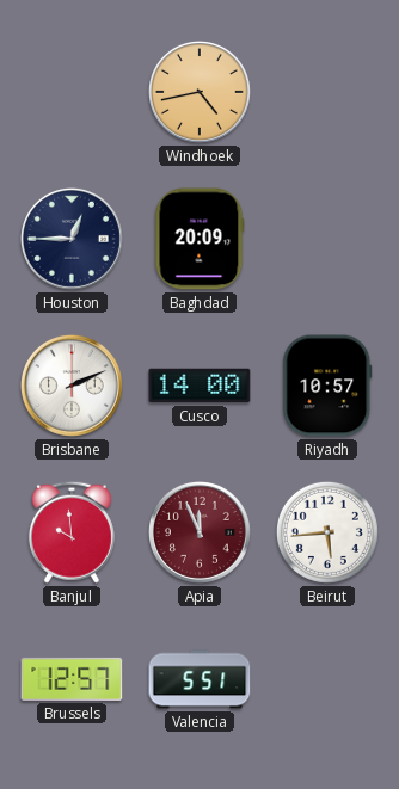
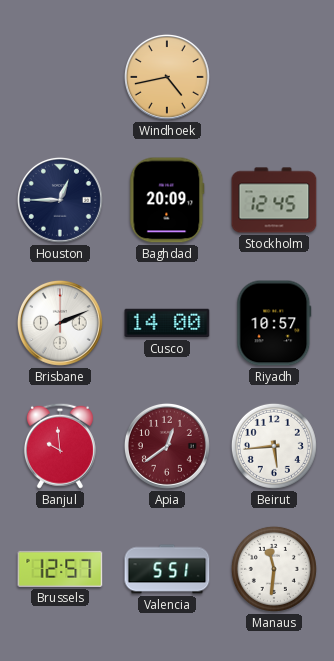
Stockholm: none -> 12:45 (274, 200)
Apia: 11:56 -> 12:39 (167, 446)
Manaus: none -> 11:31 (274, 569)
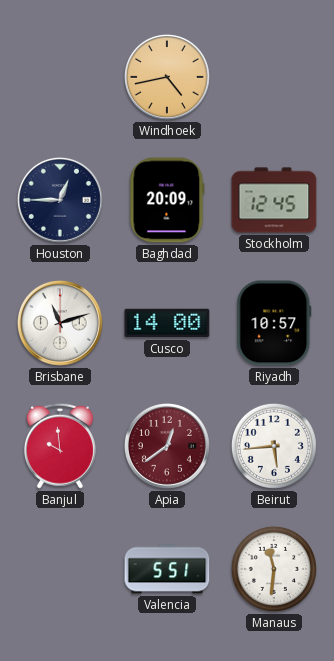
Brisbane: 2:11 -> 11:12 (60, 323)
Brussels: 12:57 -> none (60, 569)
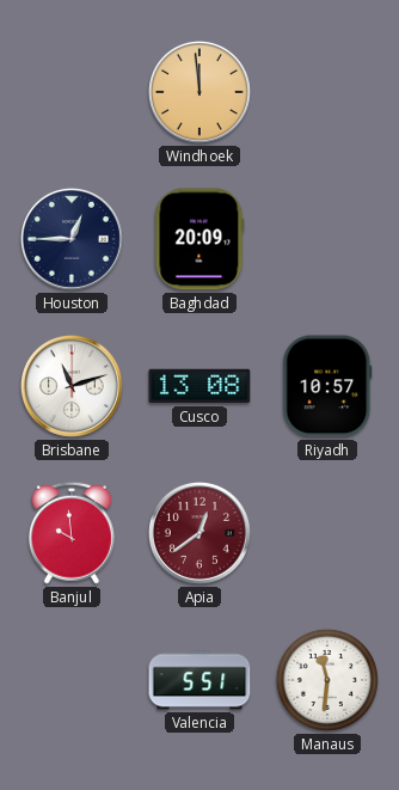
Windhoek: 4:43 -> 11:59 (199, 92)
Stockholm: 12:45 -> none (274, 200)
Cusco: 14:00 -> 13:08 (199, 386)
Beirut: 5:44 -> none (274, 446)
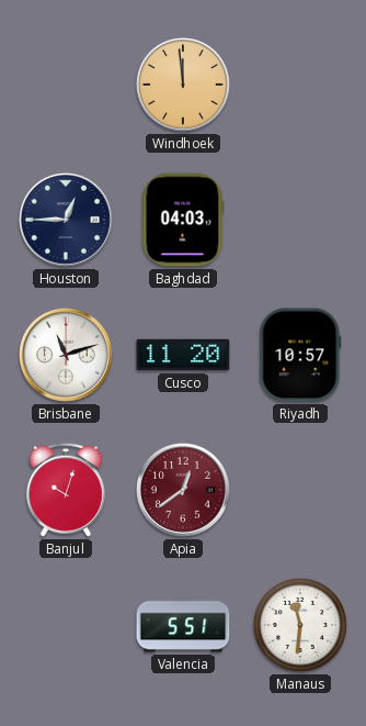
Baghdad: 20:09 -> 04:03 (183, 220)
Cusco: 13:08 -> 11:20 (183, 355)
Banjul: 9:59 -> 10:03 (66, 490)
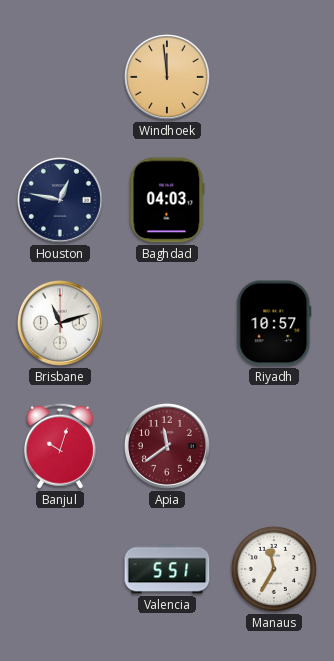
Houston: 12:45 -> 12:47 (60, 200)
Cusco: 11:20 -> none (183, 355)
Apia: 12:39 -> 11:39 (167, 446)
Manaus: 11:31 -> 11:35 (274, 569)
